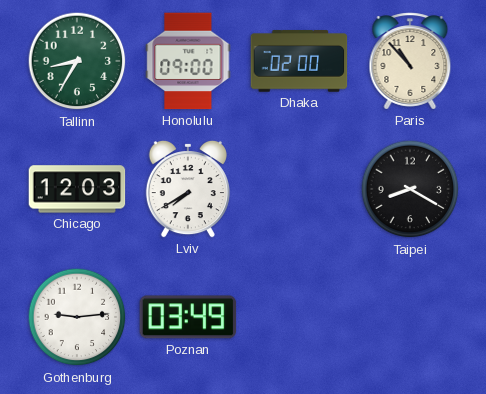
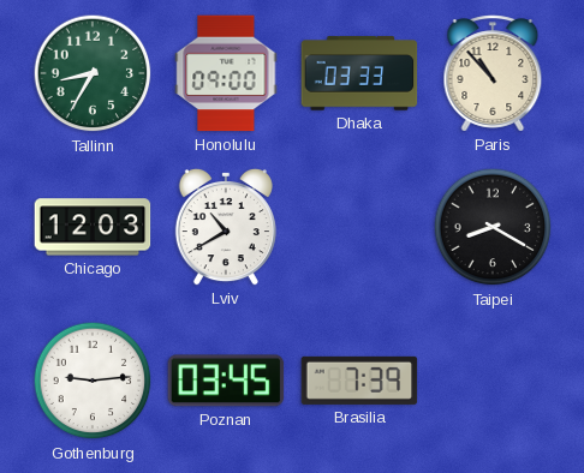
Dhaka: 02:00 -> 03:33 (359, 73)
Lviv: 7:40 -> 10:40 (226, 227)
Poznan: 03:49 -> 03:45 (226, 381)
Brasilia: none -> 7:39 (359, 381)
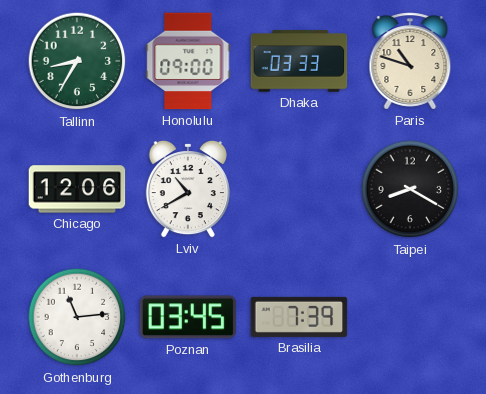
Paris: 10:53 -> 10:48 (410, 61)
Chicago: 12:03 -> 12:06 (77, 189)
Gothenburg: 9:14 -> 11:14 (77, 317)
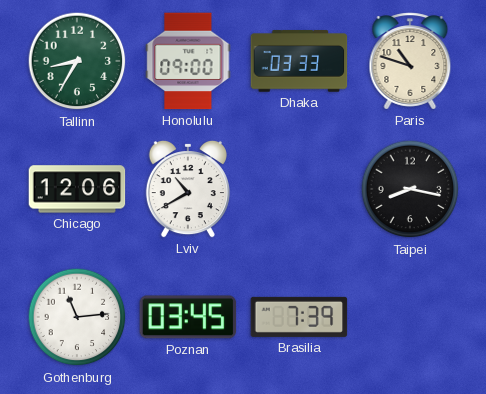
Taipei: 8:20 -> 8:17 (410, 189)
